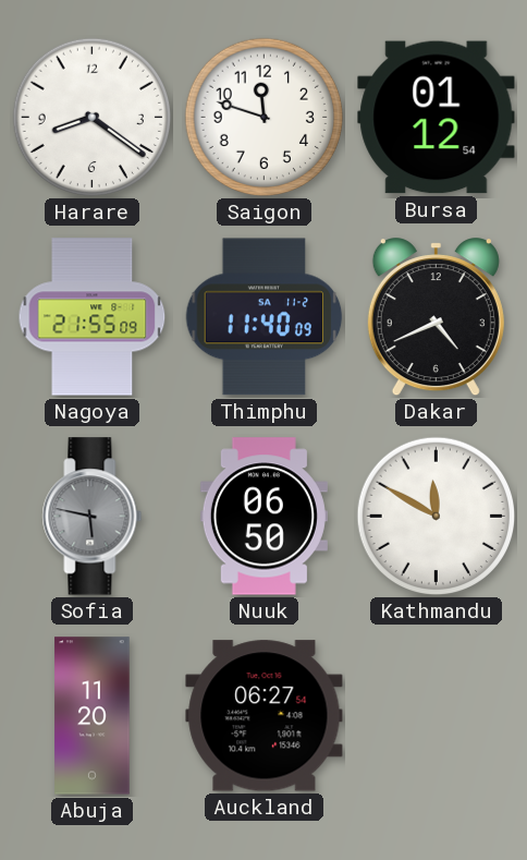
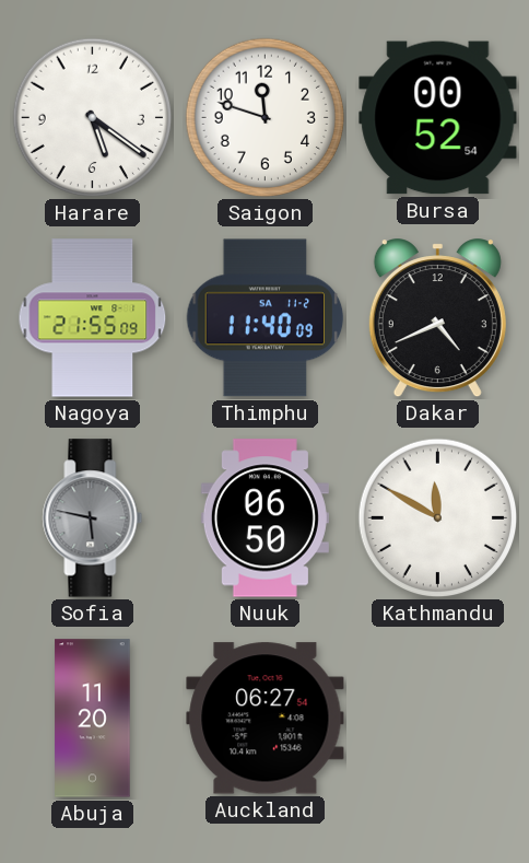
Harare: 8:21 -> 5:21 (93, 118)
Bursa: 01:12 -> 00:52 (438, 118)
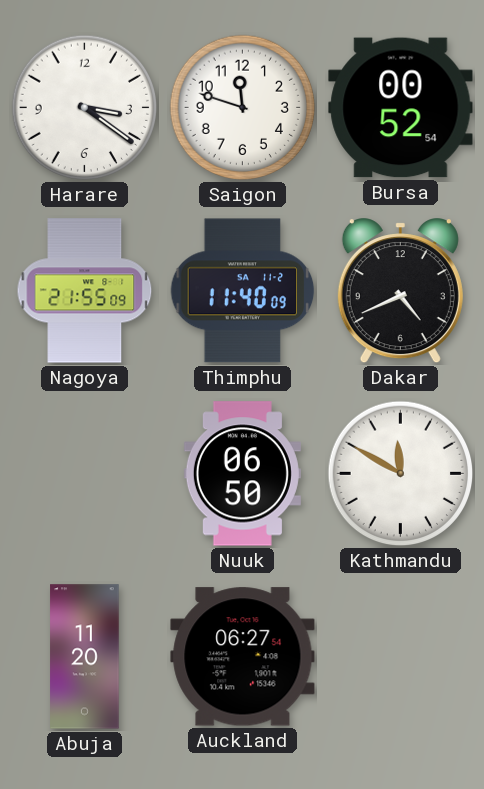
Harare: 5:21 -> 3:21 (85, 108)
Sofia: 5:47 -> none (93, 518)
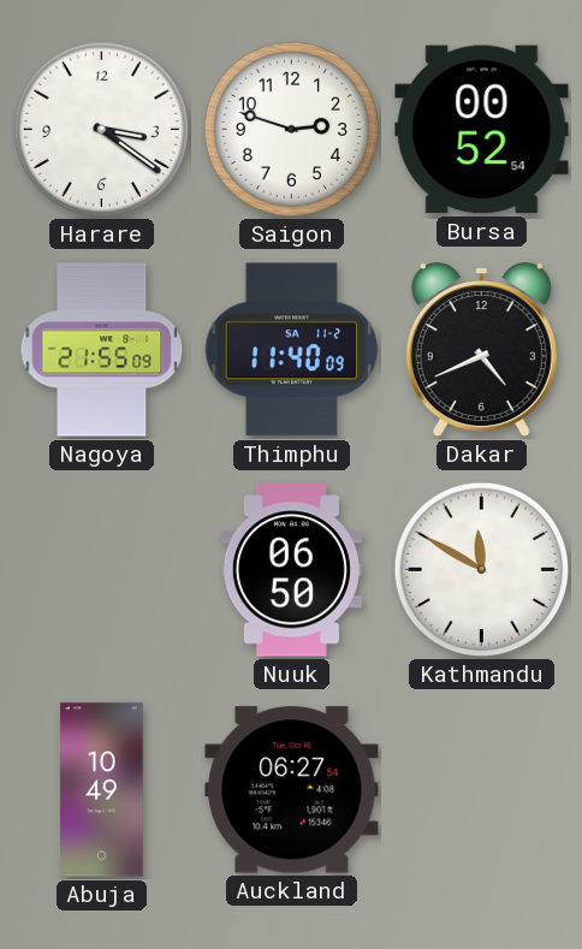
Saigon: 11:48 -> 2:48 (292, 130)
Abuja: 11:20 -> 10:49 (102, 790)
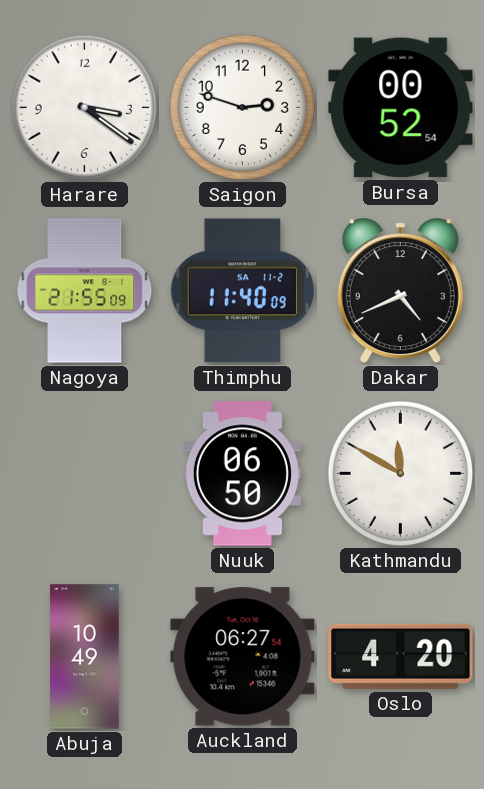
Oslo: none -> 4:20 (401, 656)
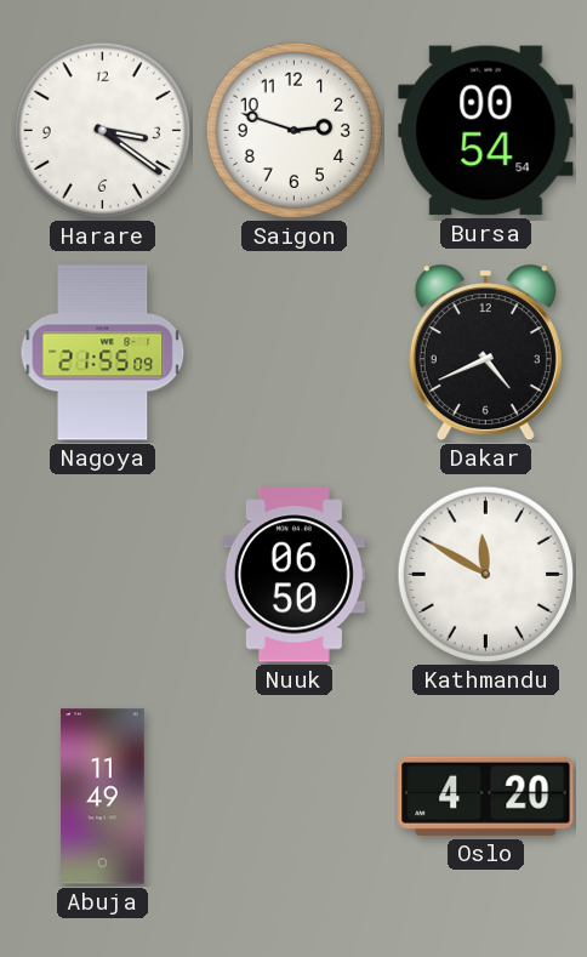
Bursa: 00:52 -> 00:54 (486, 131)
Thimphu: 11:40 -> none (243, 291)
Abuja: 10:49 -> 11:49 (103, 797)
Auckland: 06:27 -> none (243, 657)
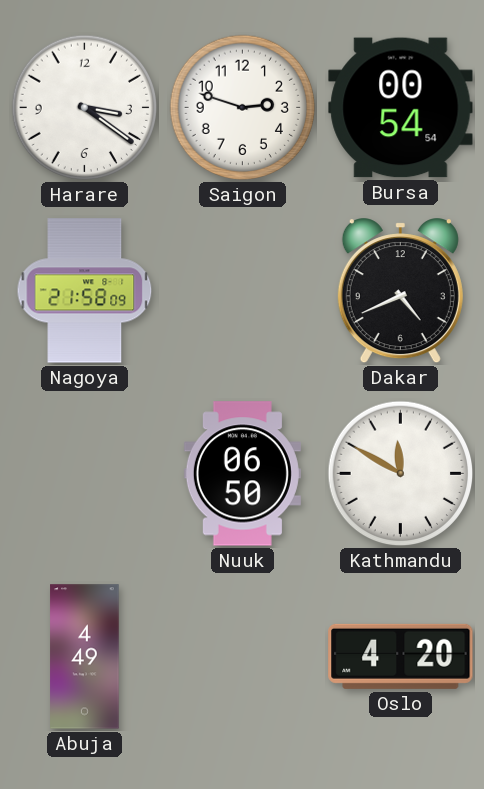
Nagoya: 21:55 -> 21:58 (85, 291)
Abuja: 11:49 -> 4:49 (85, 657)
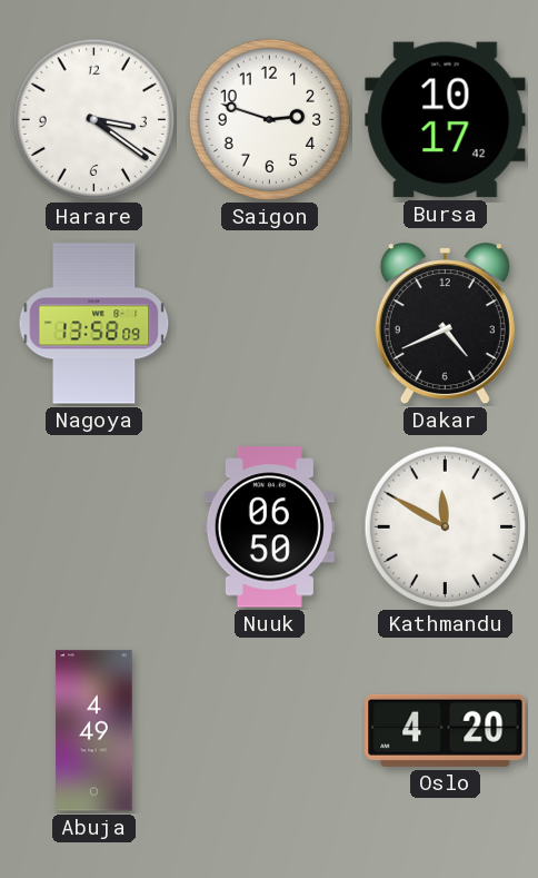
Bursa: 00:54 -> 10:17 (446, 120)
Nagoya: 21:58 -> 13:58 (94, 324)
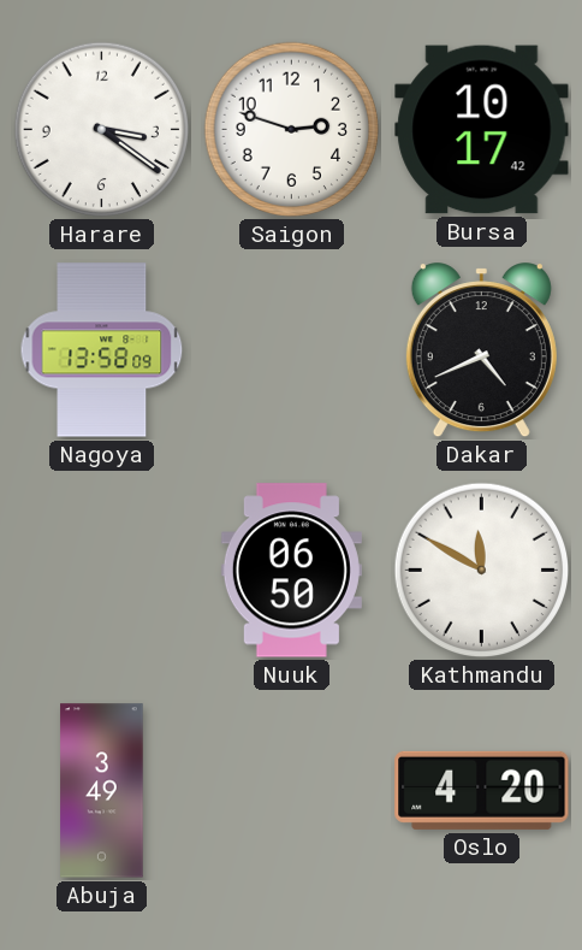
Abuja: 4:49 -> 3:49 (102, 791)
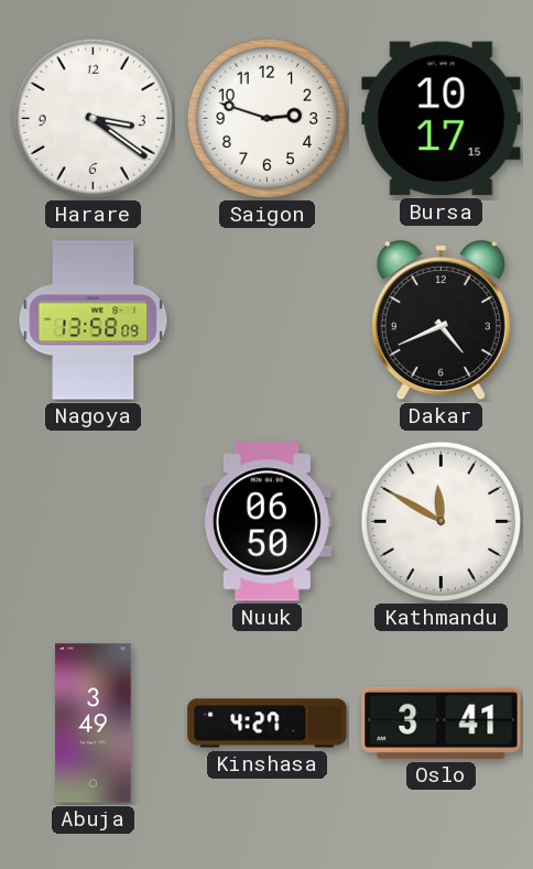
Bursa: 10:17:42 -> 10:17:15 (442, 119)
Kinshasa: none -> 4:27 (268, 724)
Oslo: 4:20 -> 3:41 (442, 723)
